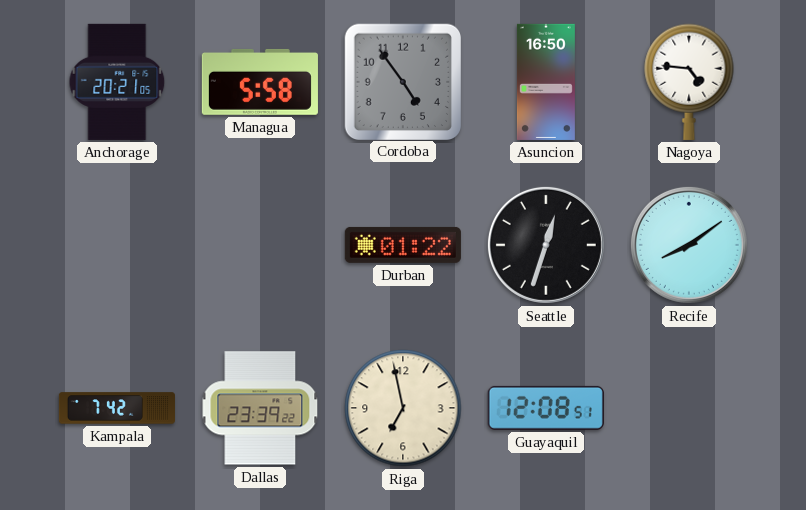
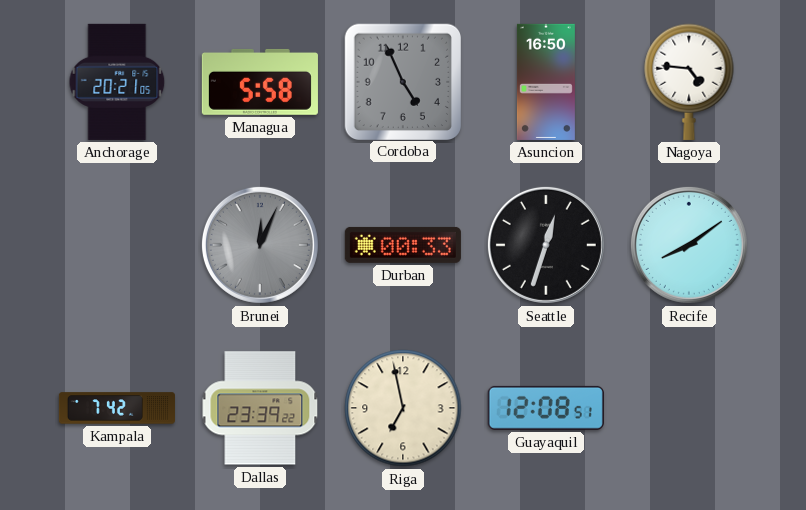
Cordoba: 4:54 -> 4:56 (402, 81)
Brunei: none -> 12:04 (260, 245)
Durban: 01:22 -> 00:33 (403, 245)
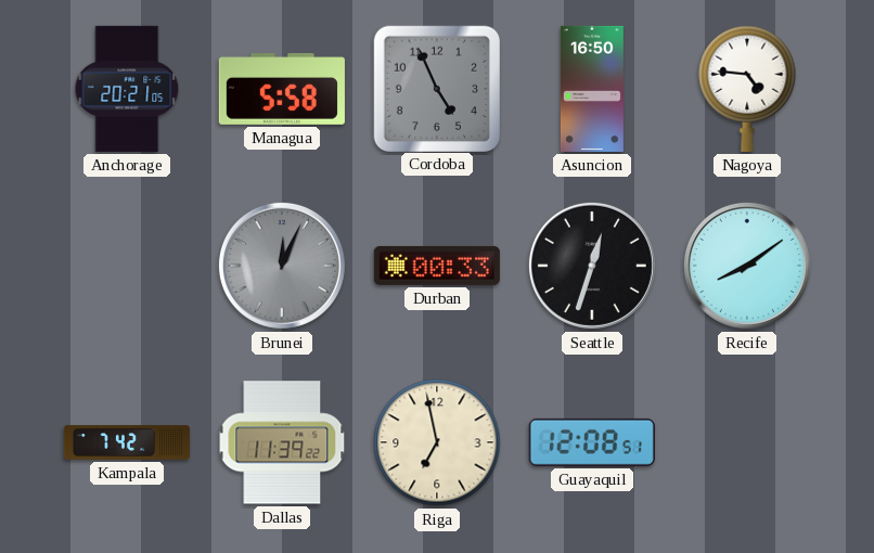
Dallas: 23:39 -> 11:39 (282, 442)
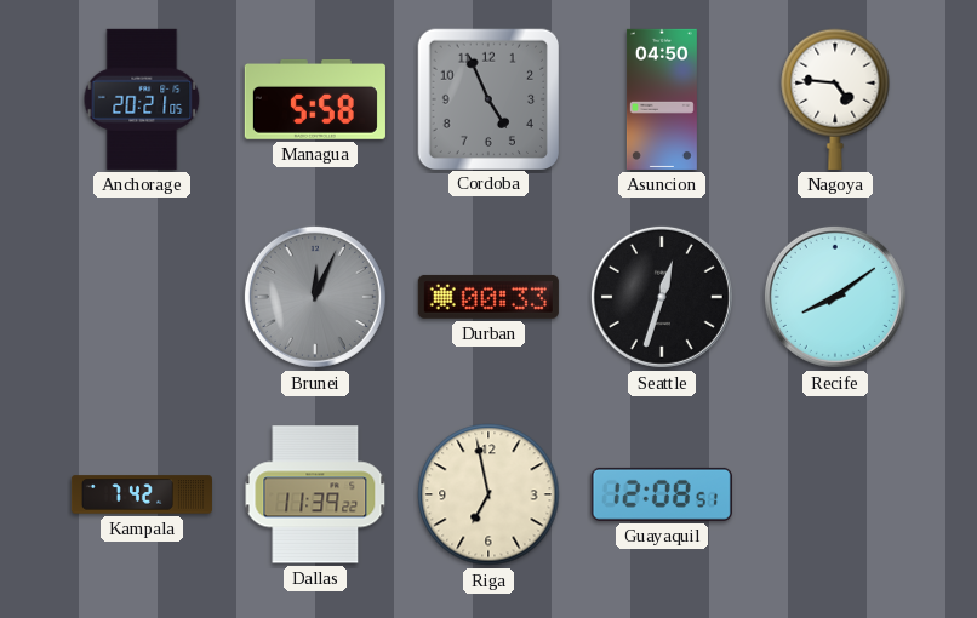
Asuncion: 16:50 -> 04:50 (662, 99)
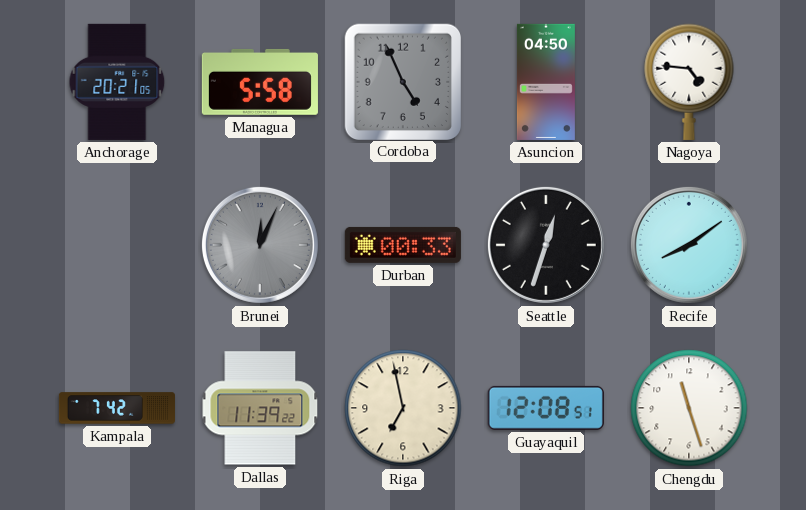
Chengdu: none -> 11:27 (689, 408)
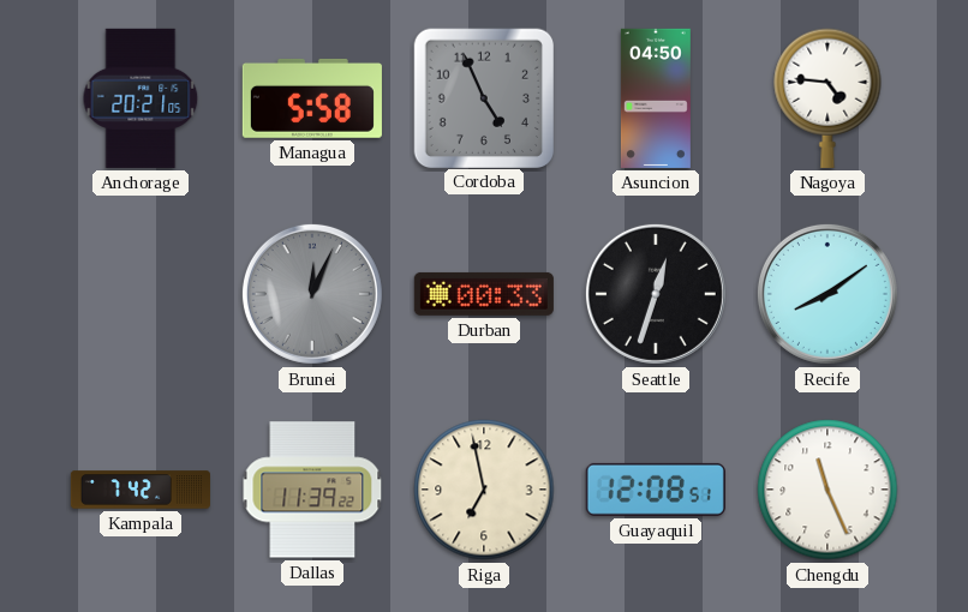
Chengdu: 11:27 -> 11:26 (827, 490)
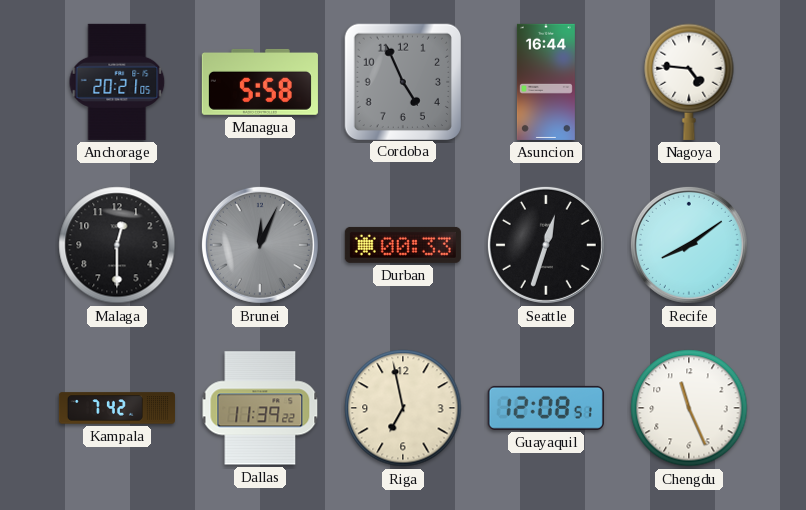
Asuncion: 04:50 -> 16:44 (546, 82)
Malaga: none -> 12:30 (117, 245)
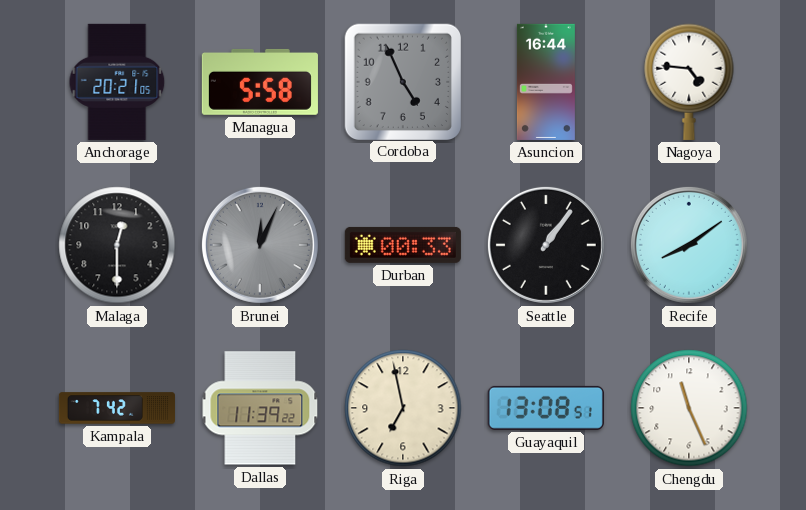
Seattle: 12:33 -> 1:06 (546, 245)
Guayaquil: 12:08 -> 13:08 (546, 408)
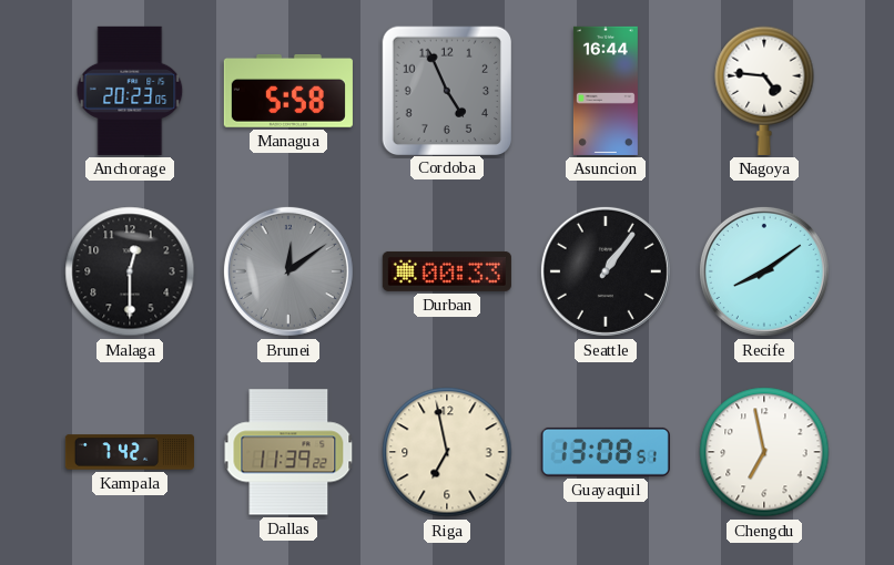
Anchorage: 20:21 -> 20:23 (130, 91)
Brunei: 12:04 -> 12:09 (288, 271)
Chengdu: 11:26 -> 6:58 (764, 452)
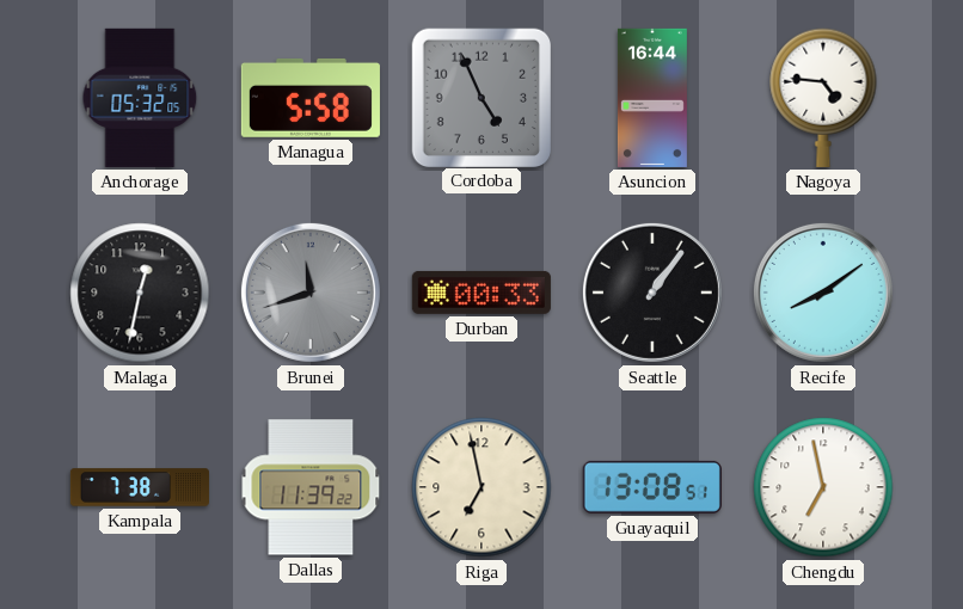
Anchorage: 20:23 -> 05:32 (140, 98)
Malaga: 12:30 -> 12:32 (140, 293)
Brunei: 12:09 -> 11:42 (311, 293)
Kampala: 7:42 -> 7:38 (140, 487)
